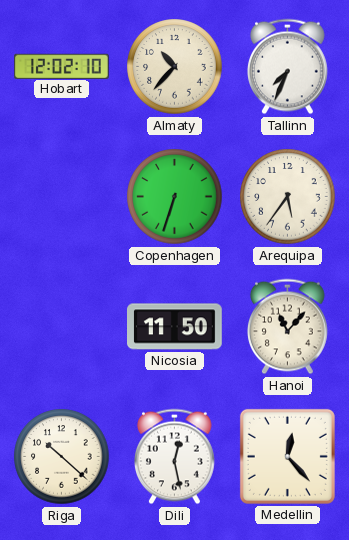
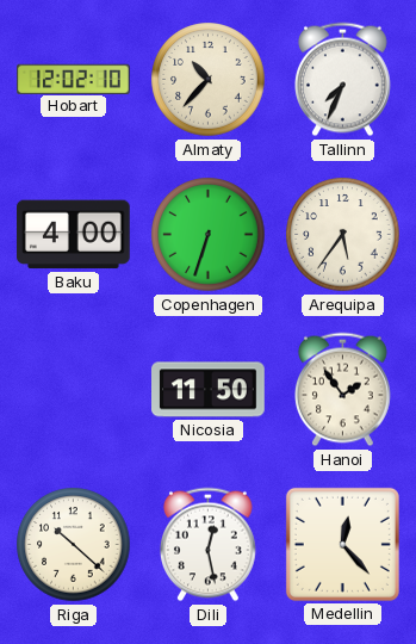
Baku: none -> 4:00 (74, 235)
Hanoi: 11:07 -> 1:54 (343, 390)
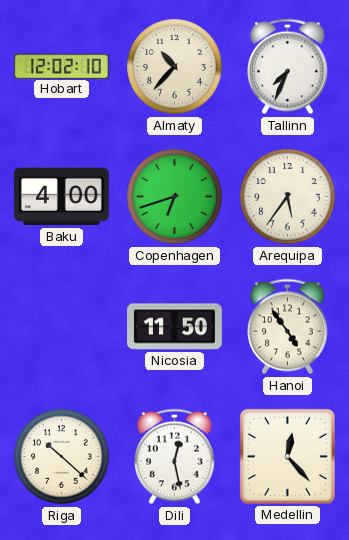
Copenhagen: 6:33 -> 6:42 (175, 197)
Hanoi: 1:54 -> 4:54 (288, 327)
